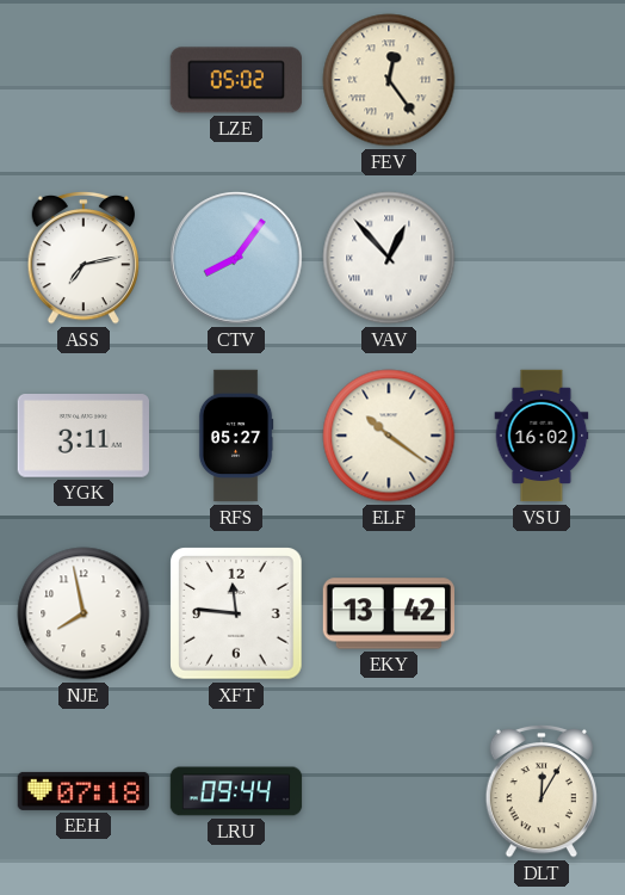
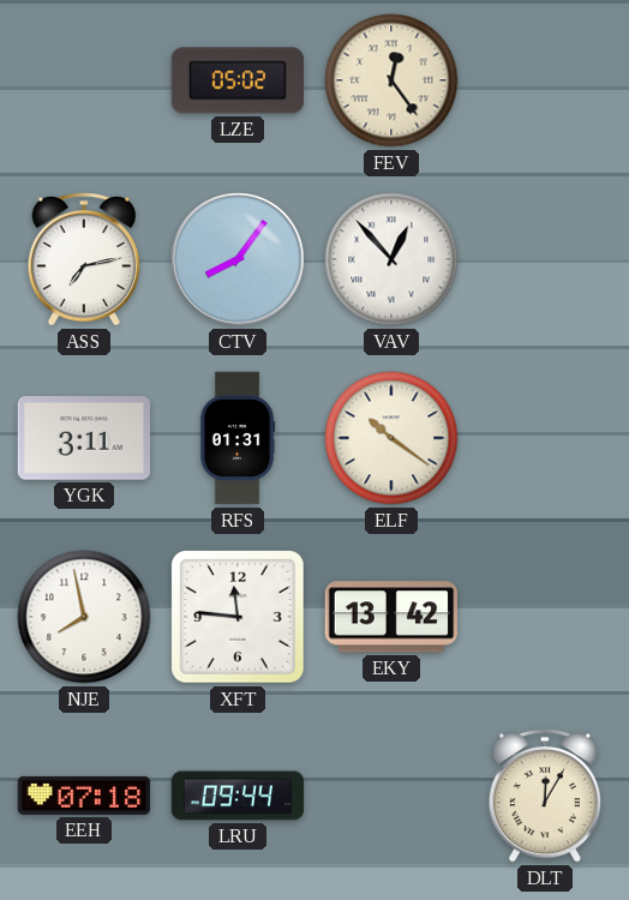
RFS: 05:27 -> 01:31 (238, 438)
VSU: 16:02 -> none (542, 436)
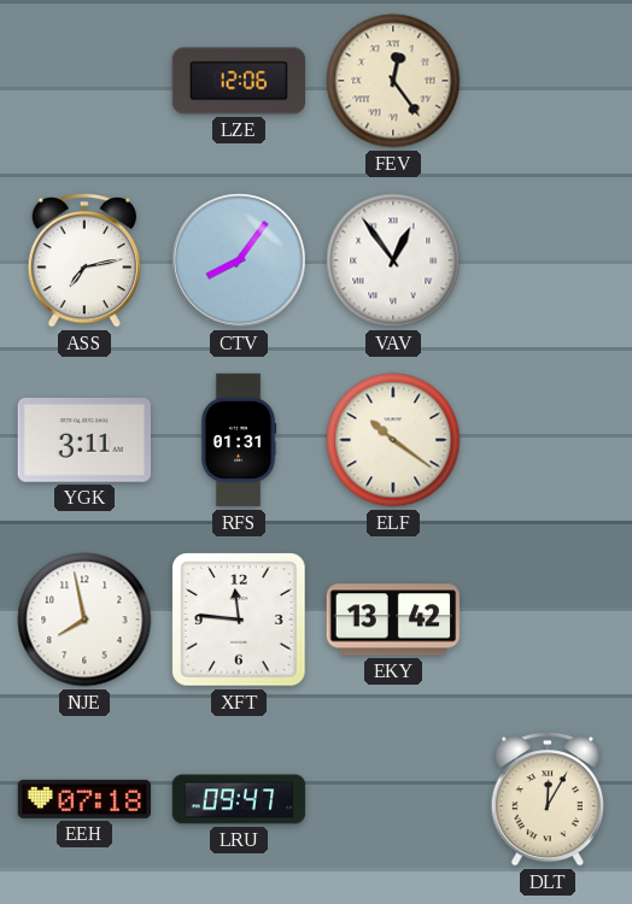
LZE: 05:02 -> 12:06 (238, 81)
VAV: 12:53 -> 12:54 (393, 260)
LRU: 09:44 -> 09:47 (239, 799)
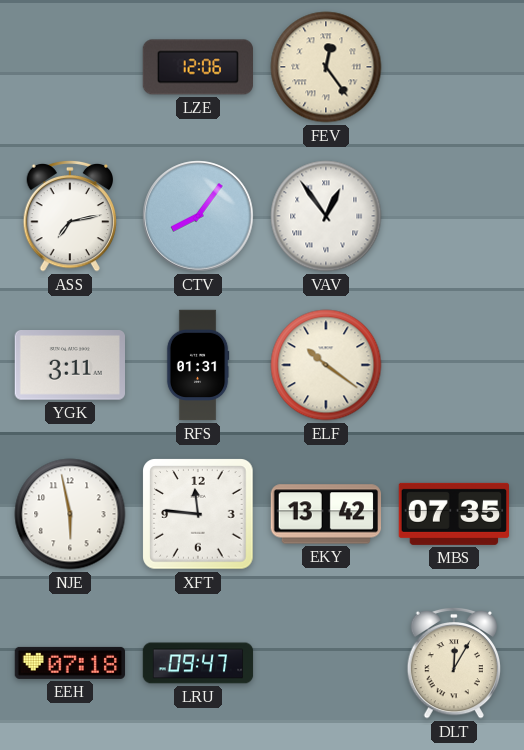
NJE: 7:58 -> 5:58 (70, 514)
MBS: none -> 07:35 (454, 514)
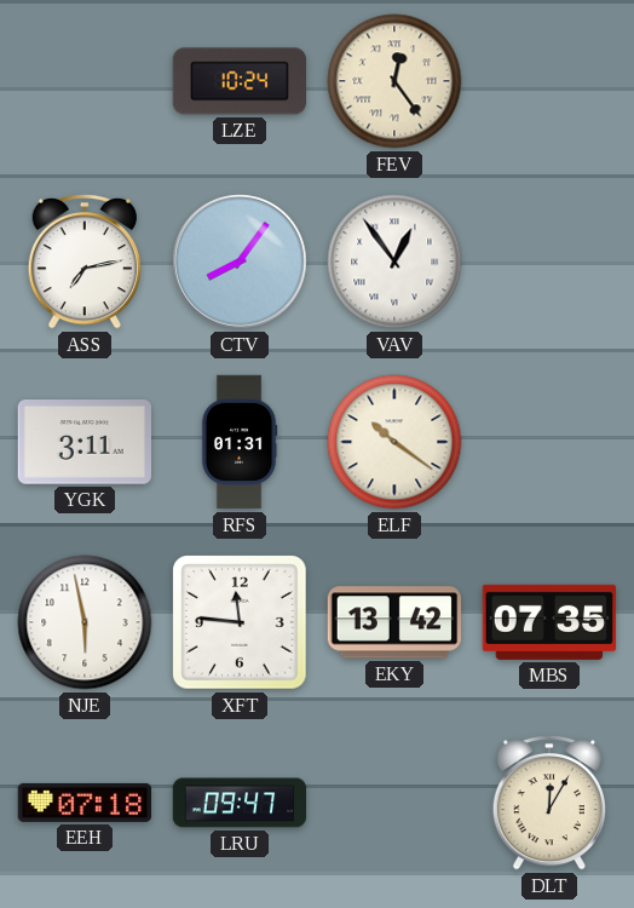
LZE: 12:06 -> 10:24 (238, 81)
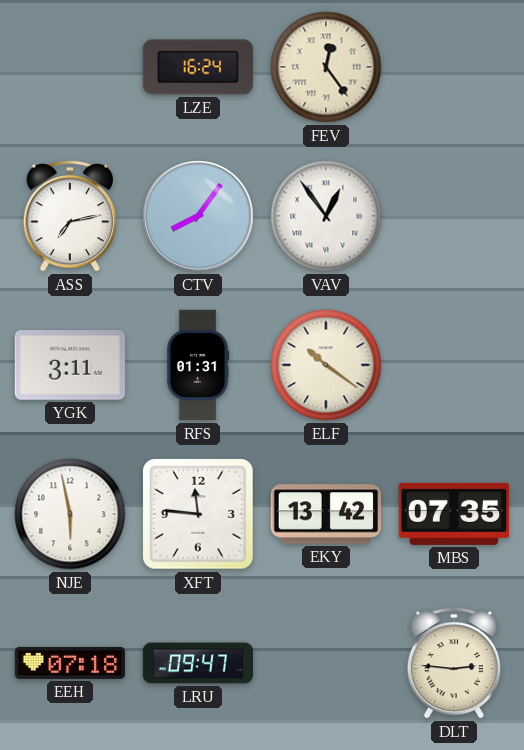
LZE: 10:24 -> 16:24 (197, 67)
DLT: 12:05 -> 2:46 (453, 663)
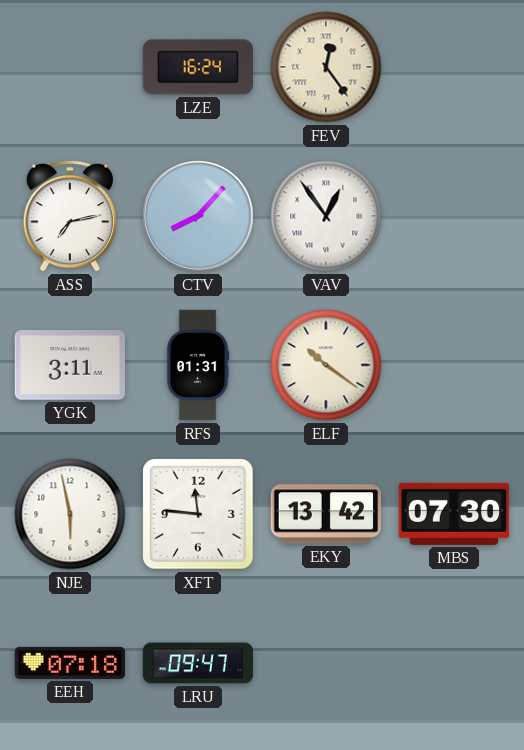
CTV: 8:06 -> 8:07 (198, 216)
MBS: 07:35 -> 07:30 (454, 514)
DLT: 2:46 -> none (453, 663)
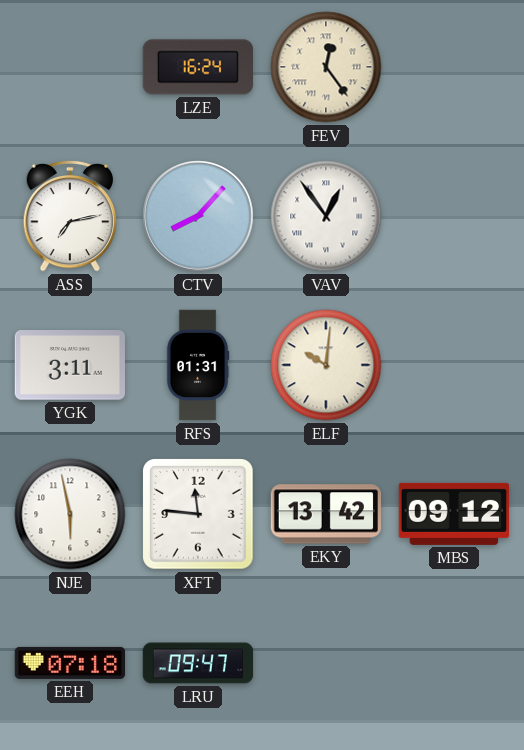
ELF: 10:21 -> 10:01 (326, 365)
MBS: 07:30 -> 09:12 (454, 514)
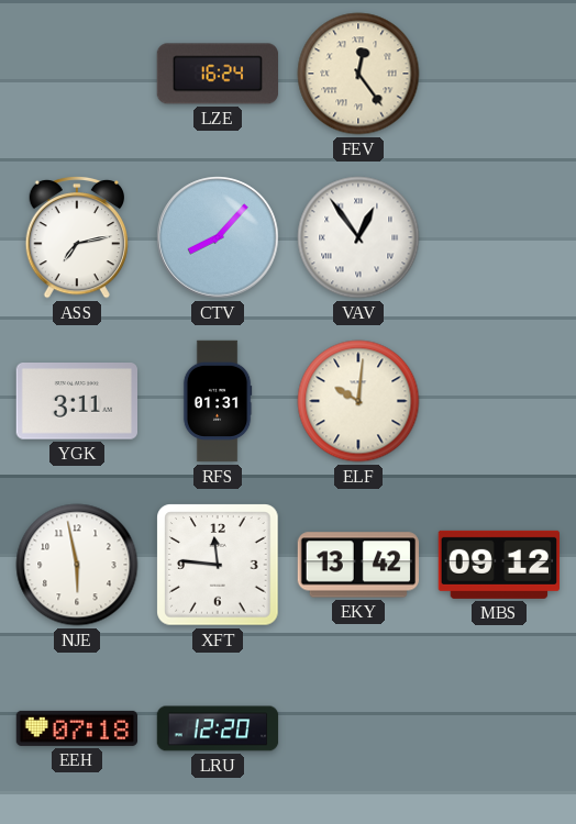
LRU: 09:47 -> 12:20 (218, 728)
